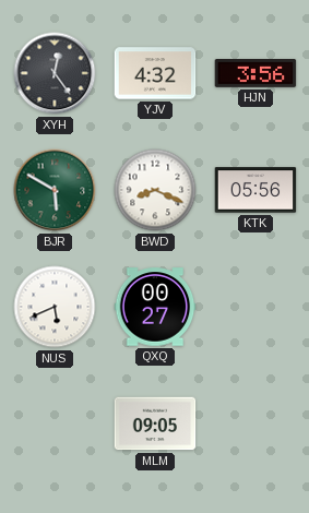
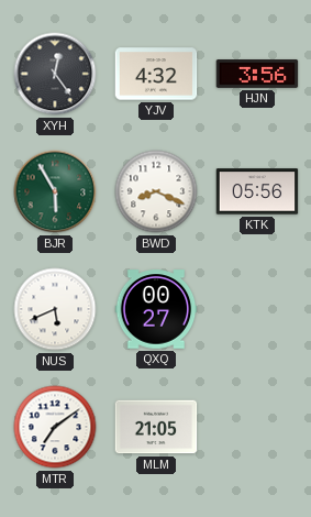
BJR: 5:50 -> 5:55 (55, 191)
MTR: none -> 7:09 (55, 427)
MLM: 09:05 -> 21:05 (156, 427)
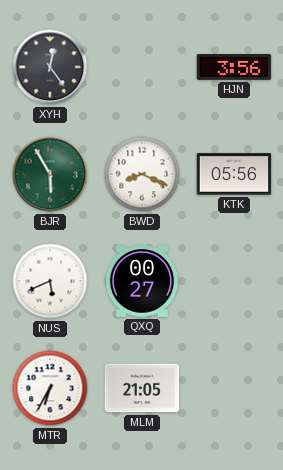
YJV: 4:32 -> none (156, 74)
MTR: 7:09 -> 6:35 (50, 388)
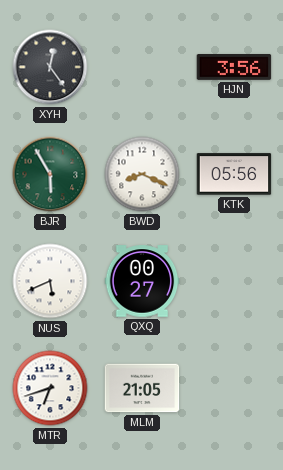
MTR: 6:35 -> 6:42 (50, 388)
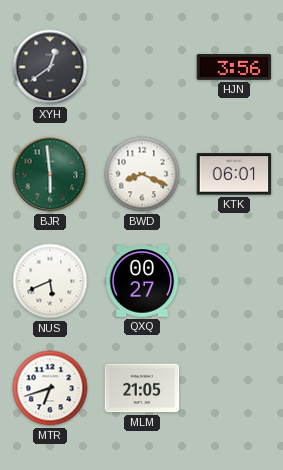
XYH: 12:24 -> 12:39 (50, 67)
BJR: 5:55 -> 5:59 (50, 174)
KTK: 05:56 -> 06:01 (234, 174)
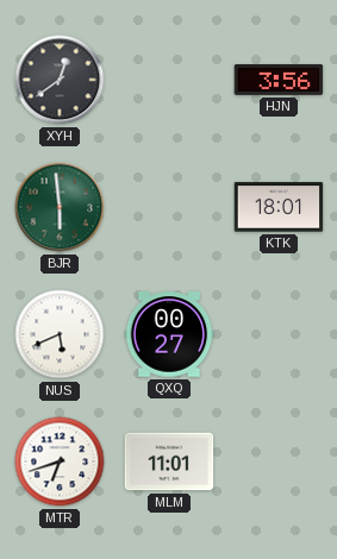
BWD: 8:19 -> none (142, 174)
KTK: 06:01 -> 18:01 (279, 207)
MLM: 21:05 -> 11:01 (169, 461)
